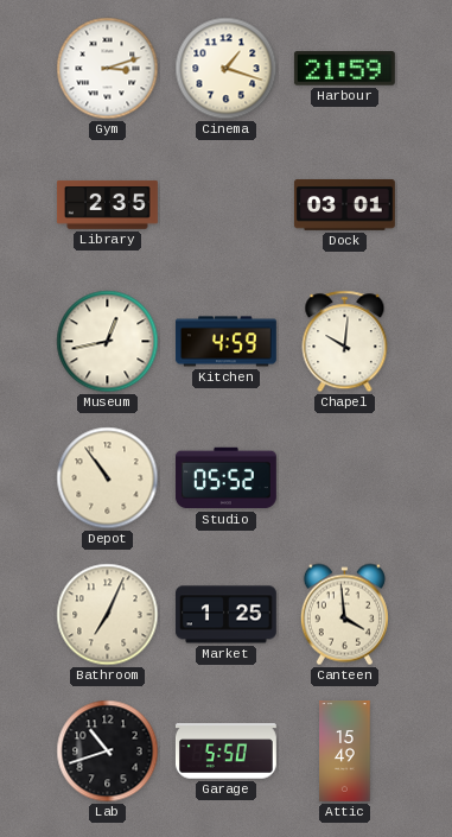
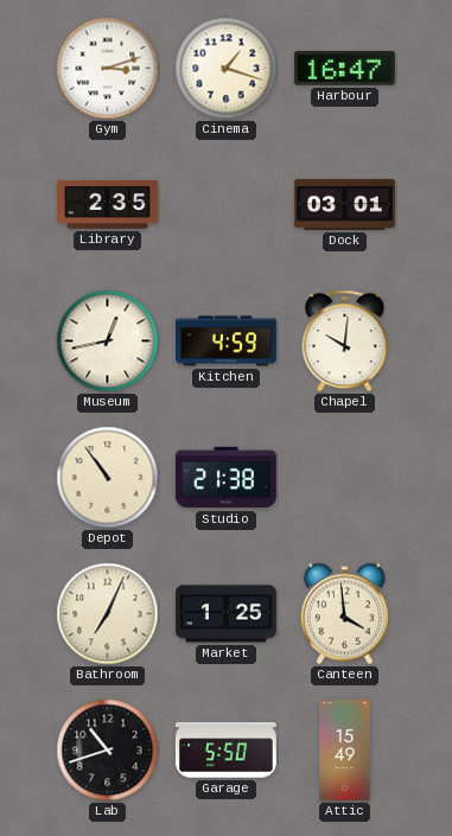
Harbour: 21:59 -> 16:47 (344, 69)
Studio: 05:52 -> 21:38 (225, 478)
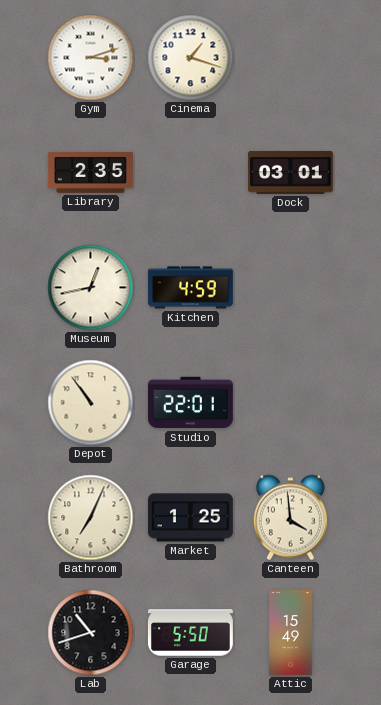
Harbour: 16:47 -> none (344, 69)
Chapel: 10:01 -> none (345, 342)
Studio: 21:38 -> 22:01 (190, 403)
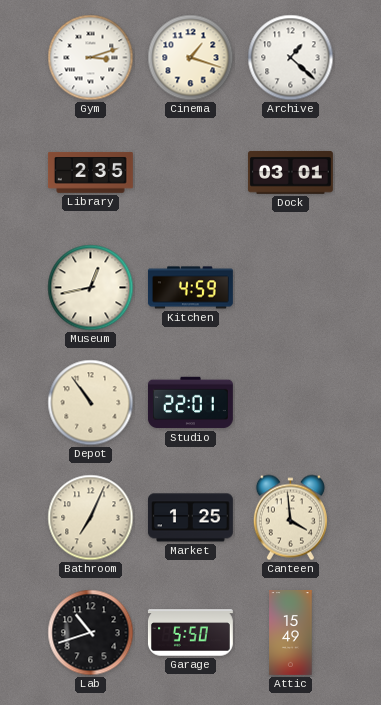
Archive: none -> 1:22 (291, 58)
